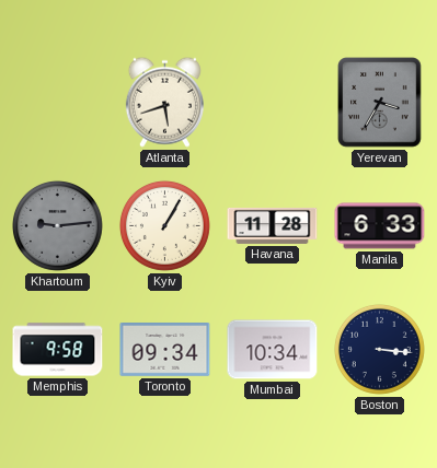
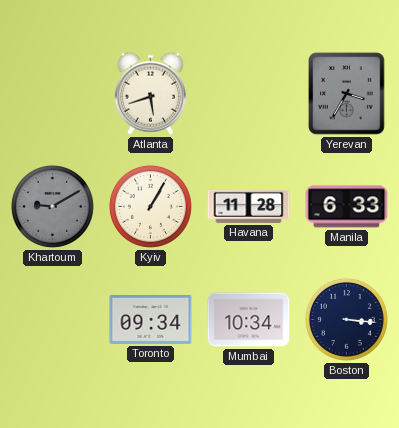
Khartoum: 9:14 -> 9:10 (52, 206)
Memphis: 9:58 -> none (58, 350)
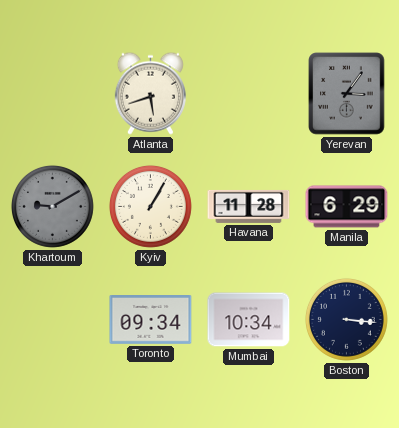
Yerevan: 3:35 -> 3:06 (347, 94)
Manila: 6:33 -> 6:29 (347, 207)
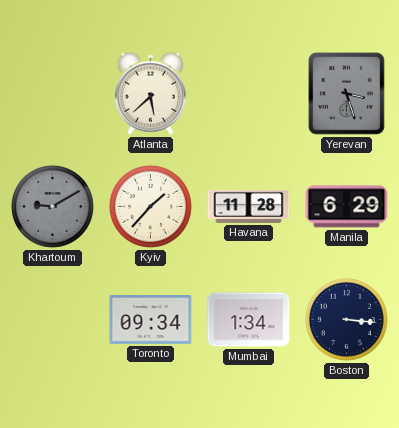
Atlanta: 5:42 -> 5:38 (150, 93)
Yerevan: 3:06 -> 3:27 (347, 94)
Kyiv: 1:05 -> 1:37 (150, 206)
Mumbai: 10:34 -> 1:34 (249, 320)
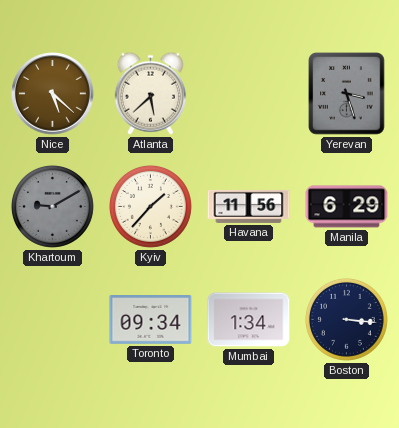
Nice: none -> 5:22 (53, 94)
Havana: 11:28 -> 11:56 (249, 206)
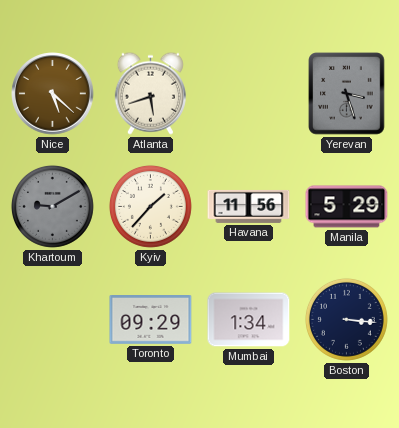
Atlanta: 5:38 -> 5:42 (150, 93)
Manila: 6:29 -> 5:29 (347, 207)
Toronto: 09:34 -> 09:29 (151, 320)
